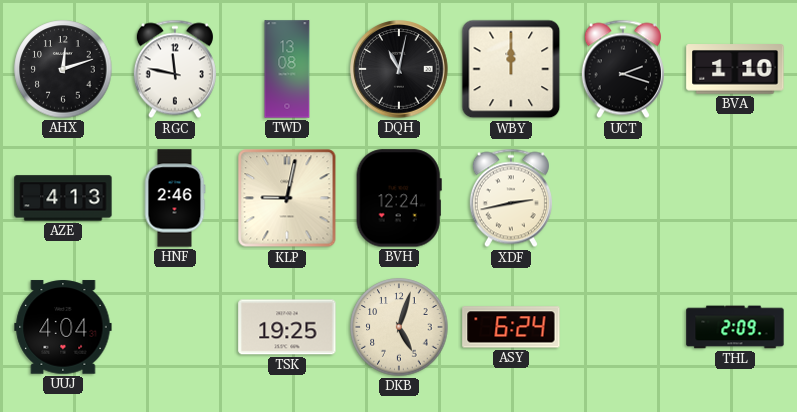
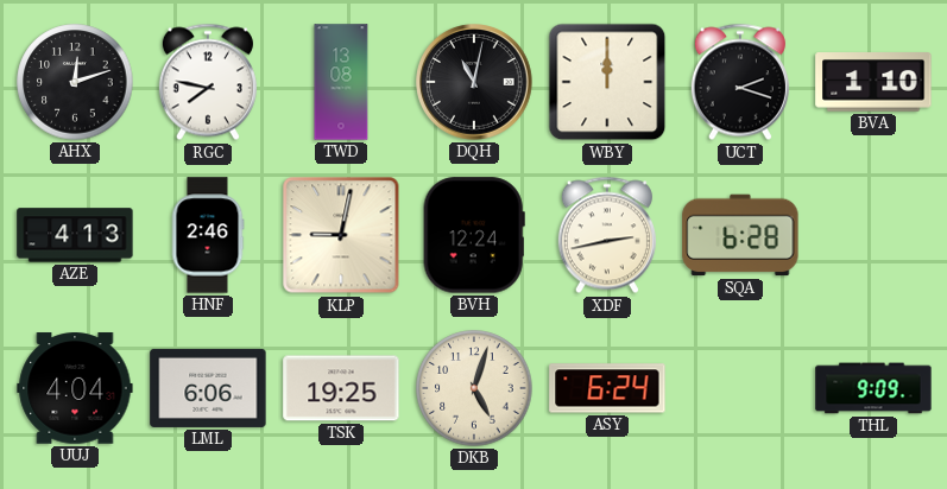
RGC: 11:47 -> 7:47 (208, 82)
SQA: none -> 6:28 (740, 235)
LML: none -> 6:06 (208, 388)
THL: 2:09 -> 9:09 (873, 388)
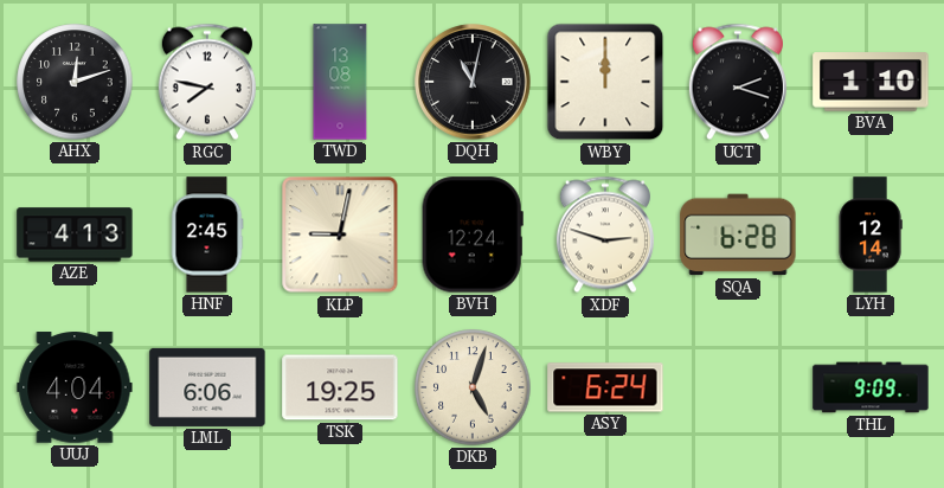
HNF: 2:46 -> 2:45 (207, 235)
XDF: 2:43 -> 2:48 (605, 235)
LYH: none -> 12:14 (871, 235)
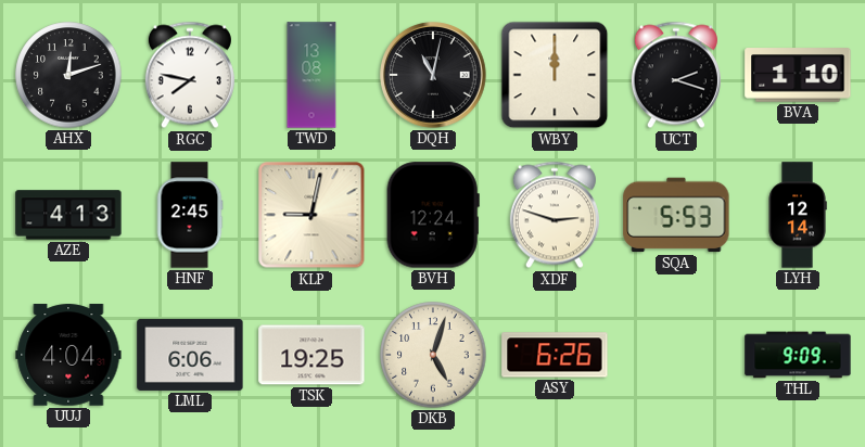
SQA: 6:28 -> 5:53 (676, 215)
ASY: 6:24 -> 6:26 (555, 355)
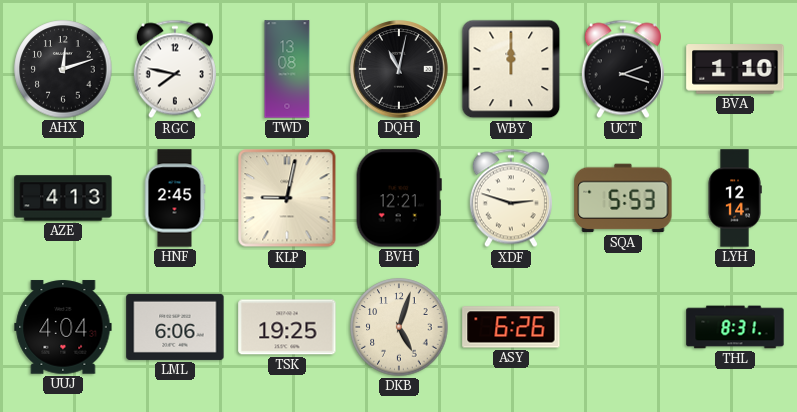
BVH: 12:24 -> 12:21 (399, 198)
THL: 9:09 -> 8:31 (735, 327)
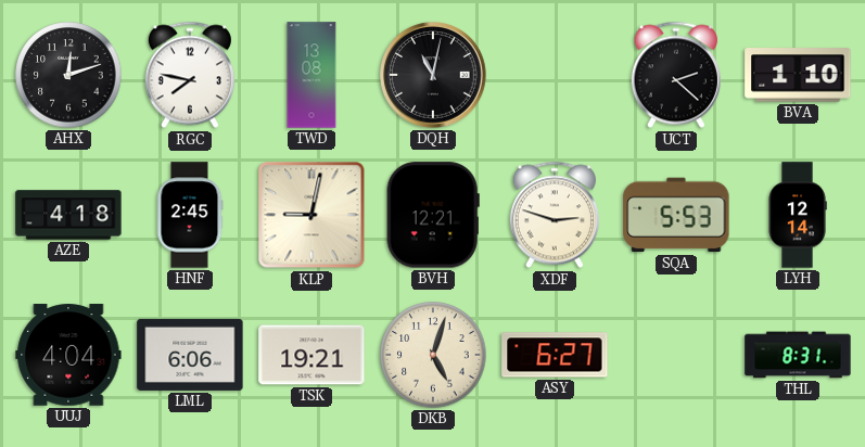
WBY: 12:00 -> none (511, 69)
UCT: 2:18 -> 2:22 (676, 75)
AZE: 4:13 -> 4:18 (68, 215)
TSK: 19:25 -> 19:21 (311, 355)
ASY: 6:26 -> 6:27 (555, 355)
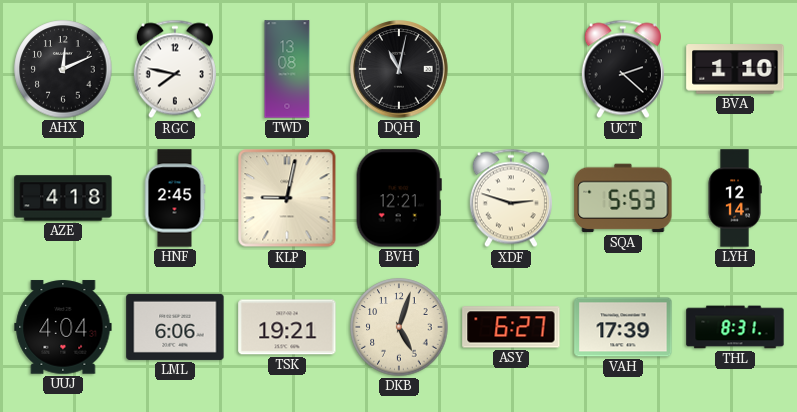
AHX: 12:12 -> 12:11 (63, 69)
VAH: none -> 17:39 (623, 327)
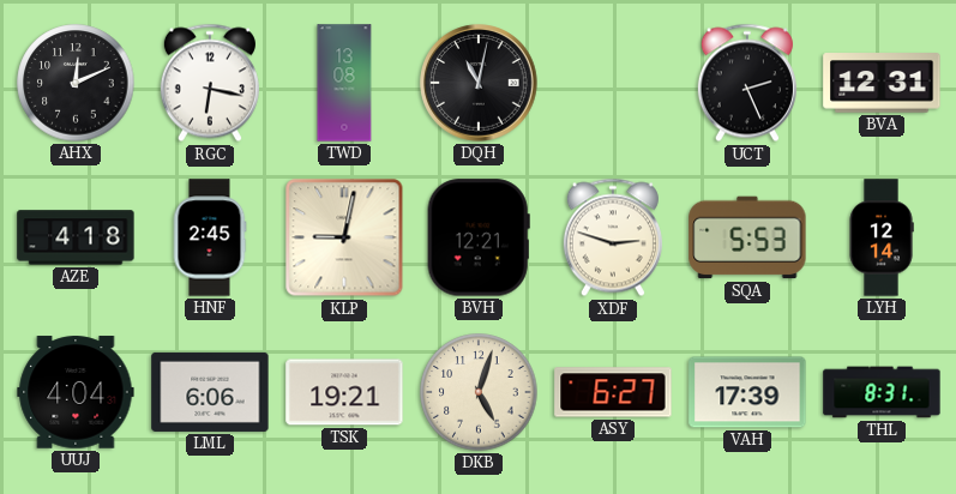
RGC: 7:47 -> 6:17 (210, 83)
UCT: 2:22 -> 2:26 (747, 83)
BVA: 1:10 -> 12:31 (882, 83)
